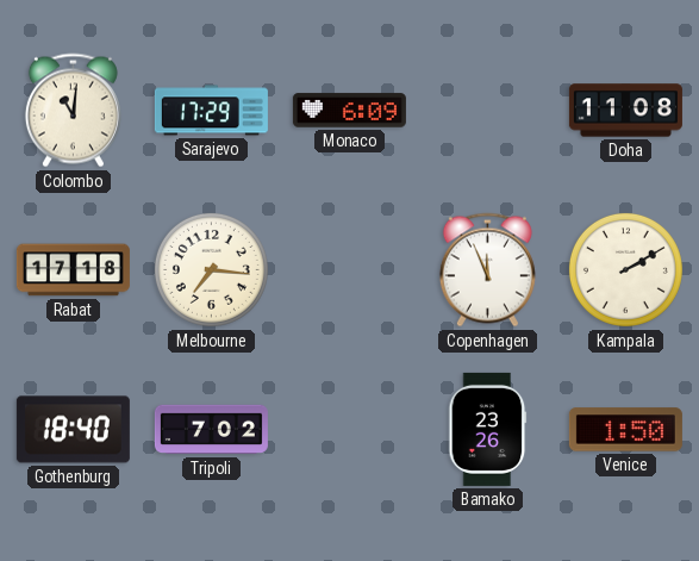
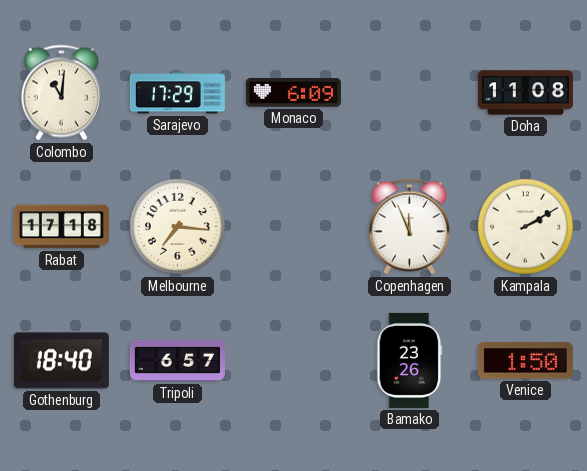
Tripoli: 7:02 -> 6:57 (177, 361)
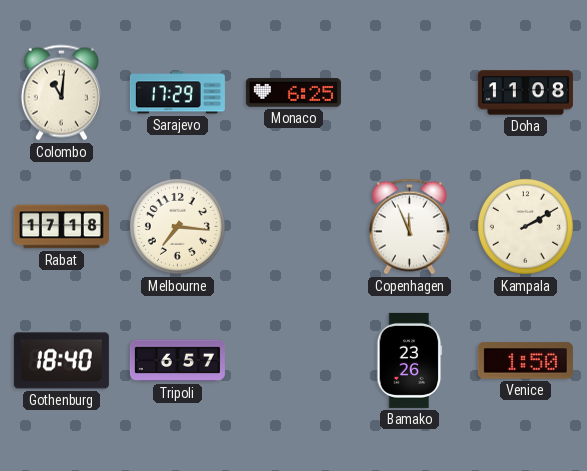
Monaco: 6:09 -> 6:25 (293, 93)
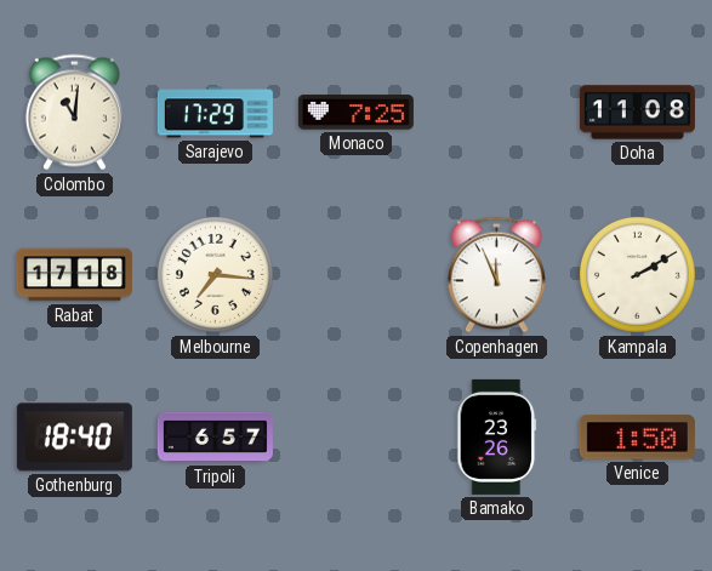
Monaco: 6:25 -> 7:25 (355, 113)
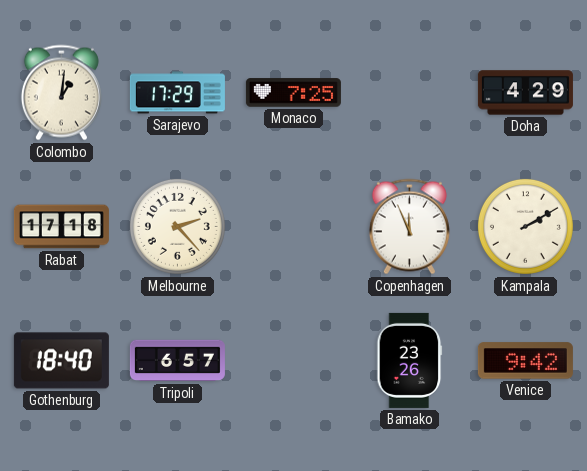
Colombo: 11:01 -> 1:01 (61, 93)
Doha: 11:08 -> 4:29 (525, 93)
Melbourne: 7:16 -> 2:23 (177, 226)
Venice: 1:50 -> 9:42 (525, 361)
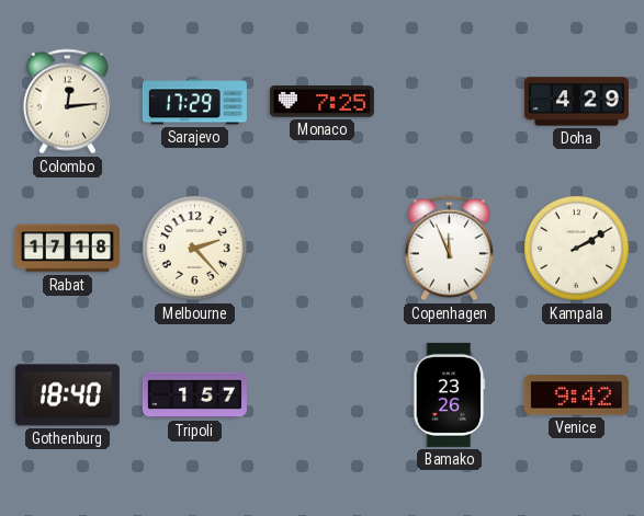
Colombo: 1:01 -> 12:14 (67, 102)
Tripoli: 6:57 -> 1:57 (194, 395)
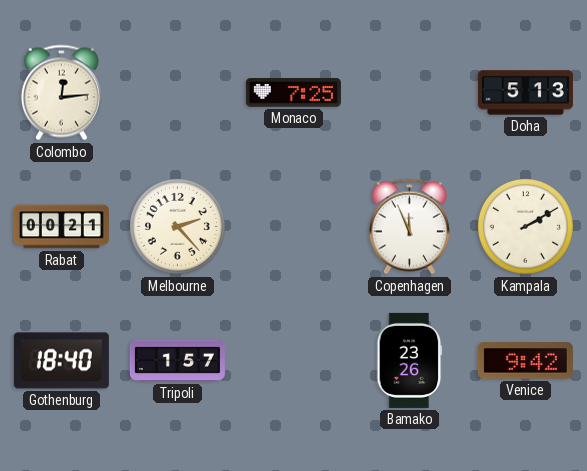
Sarajevo: 17:29 -> none (194, 102)
Doha: 4:29 -> 5:13 (525, 93)
Rabat: 17:18 -> 00:21 (61, 227)
